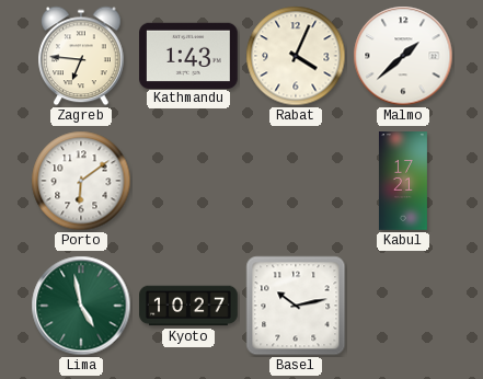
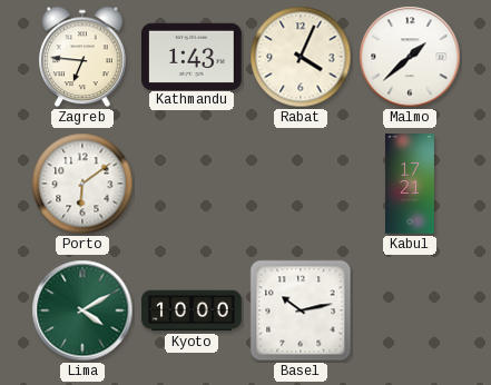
Lima: 4:58 -> 4:10 (82, 310)
Kyoto: 10:27 -> 10:00 (192, 310)
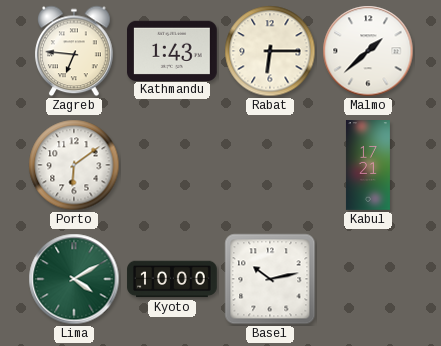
Rabat: 4:04 -> 6:15 (270, 51)
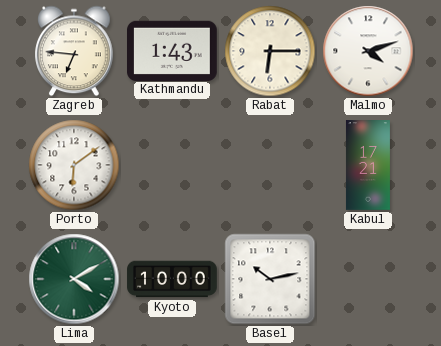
Malmo: 1:38 -> 4:12 (368, 51)
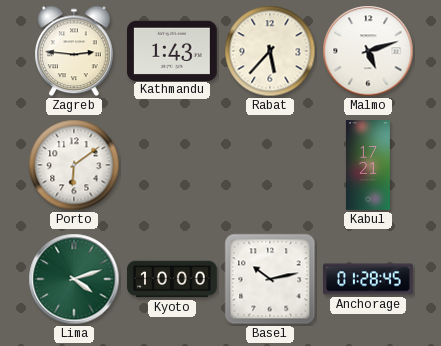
Zagreb: 6:46 -> 2:46 (74, 51)
Rabat: 6:15 -> 5:37 (270, 51)
Malmo: 4:12 -> 5:12 (368, 51)
Lima: 4:10 -> 4:12 (74, 279)
Anchorage: none -> 01:28 (368, 279)
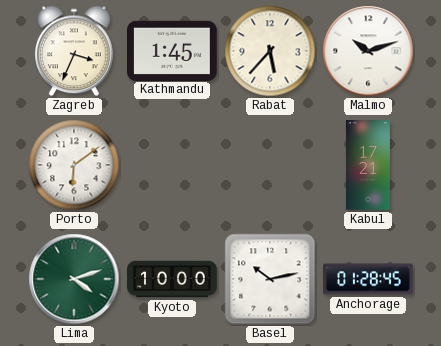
Zagreb: 2:46 -> 3:34 (74, 51)
Kathmandu: 1:43 -> 1:45 (173, 50)
Malmo: 5:12 -> 10:12 (368, 51)
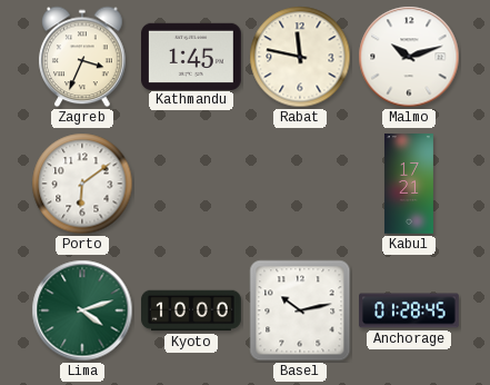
Rabat: 5:37 -> 11:47 (300, 57)
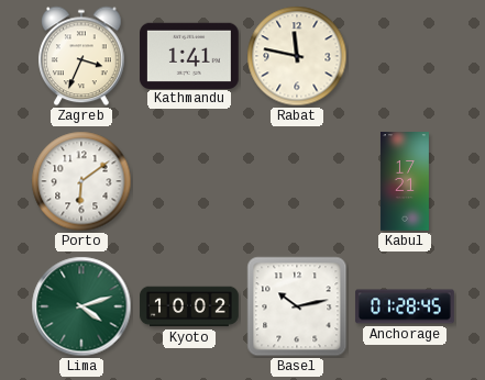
Kathmandu: 1:45 -> 1:41 (190, 55)
Malmo: 10:12 -> none (409, 57)
Kyoto: 10:00 -> 10:02 (189, 306)
